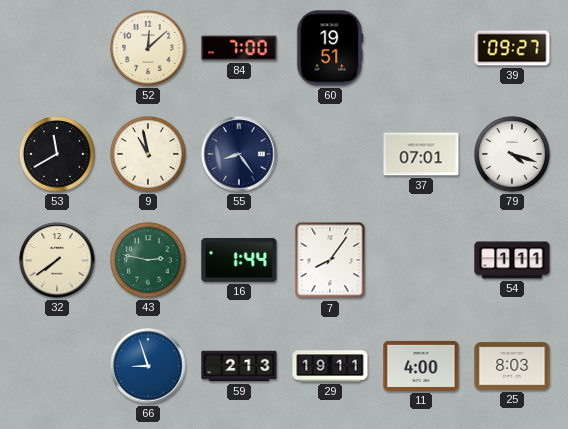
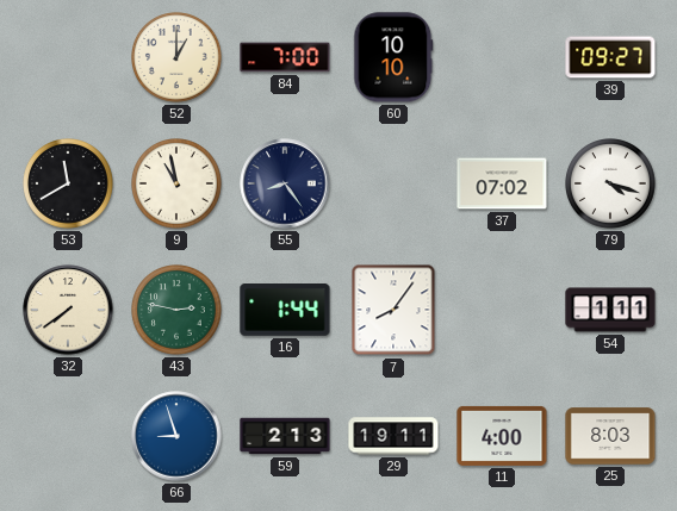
52: 12:08 -> 1:00 (178, 58)
60: 19:51 -> 10:10 (393, 57)
37: 07:01 -> 07:02 (502, 183)
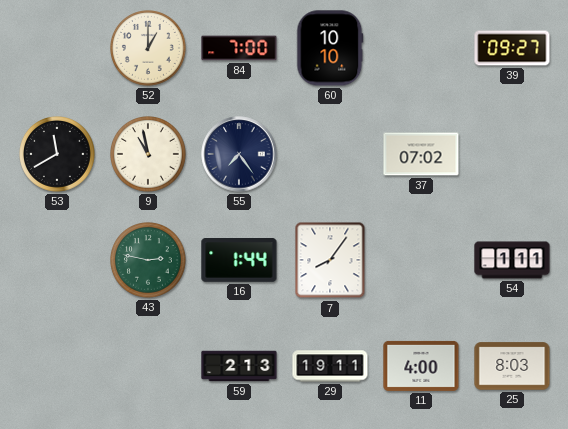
55: 8:24 -> 7:24 (239, 154)
79: 4:18 -> none (611, 185)
32: 7:39 -> none (68, 310)
66: 8:57 -> none (176, 436)
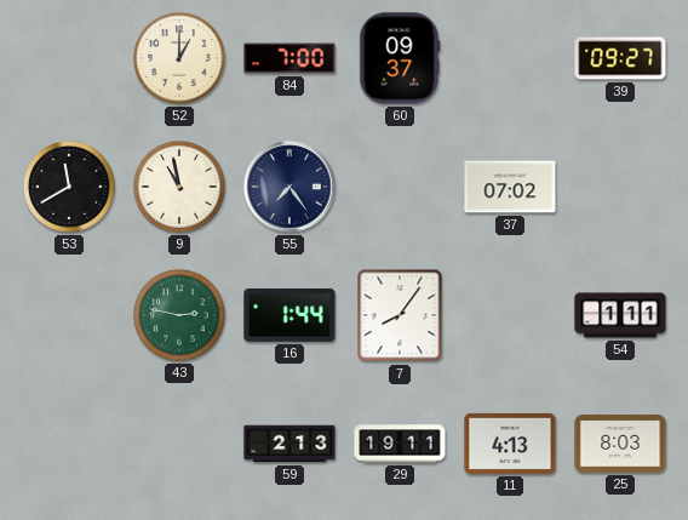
60: 10:10 -> 09:37 (400, 58)
11: 4:00 -> 4:13 (510, 444)
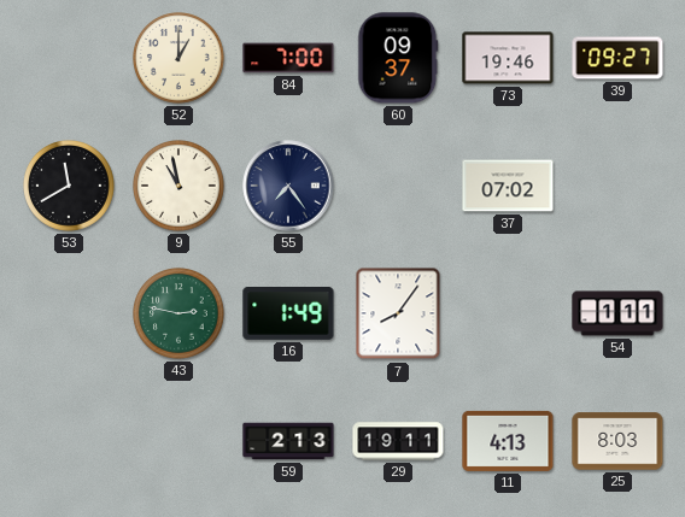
73: none -> 19:46 (508, 58)
16: 1:44 -> 1:49 (288, 315)
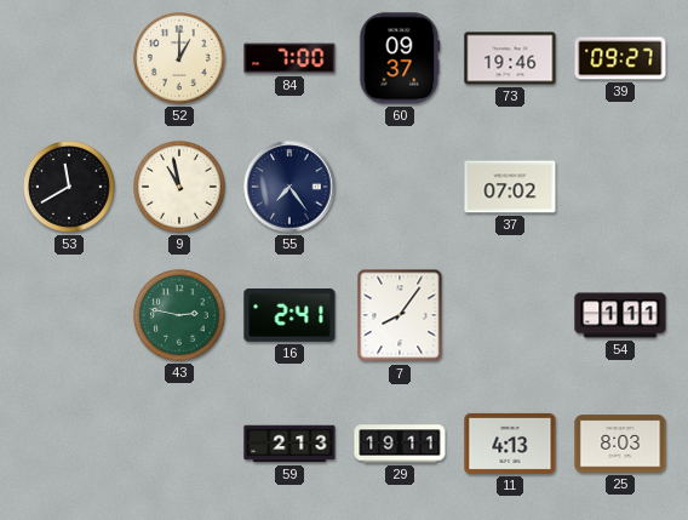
16: 1:49 -> 2:41 (289, 316)
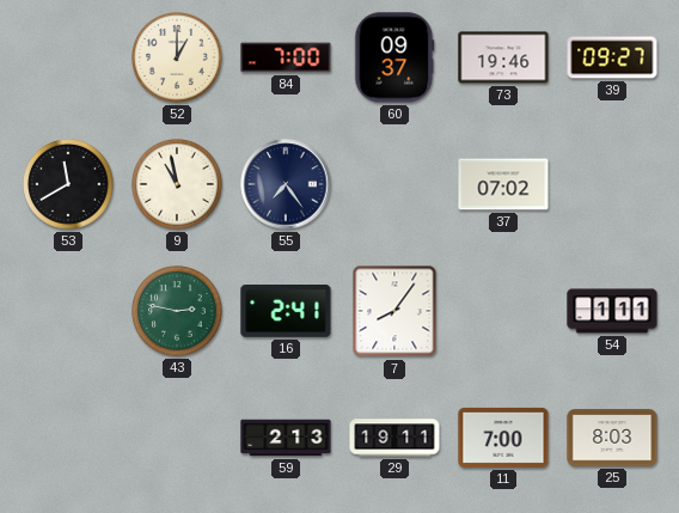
11: 4:13 -> 7:00 (503, 438)
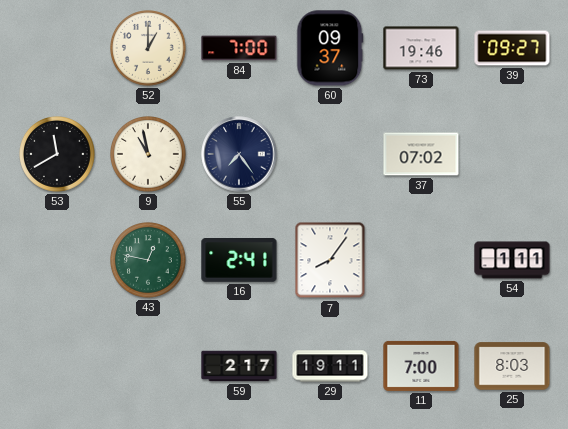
43: 2:47 -> 12:47 (149, 261)
59: 2:13 -> 2:17 (239, 366)
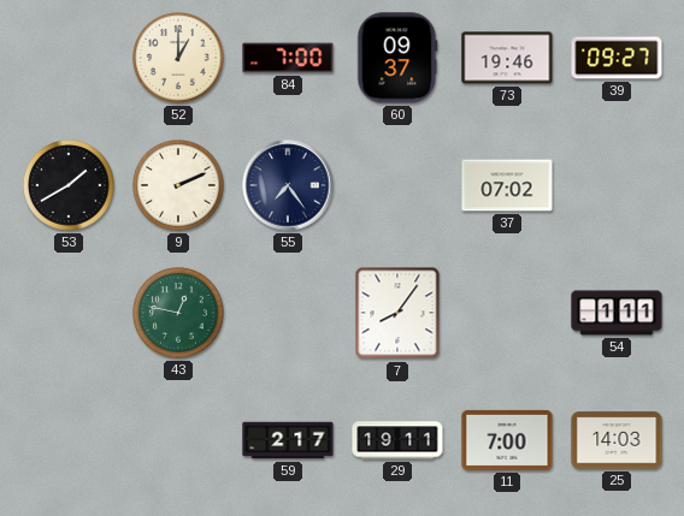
53: 11:40 -> 1:40 (70, 186)
9: 10:58 -> 2:11 (179, 186)
16: 2:41 -> none (239, 261)
25: 8:03 -> 14:03 (617, 440)
